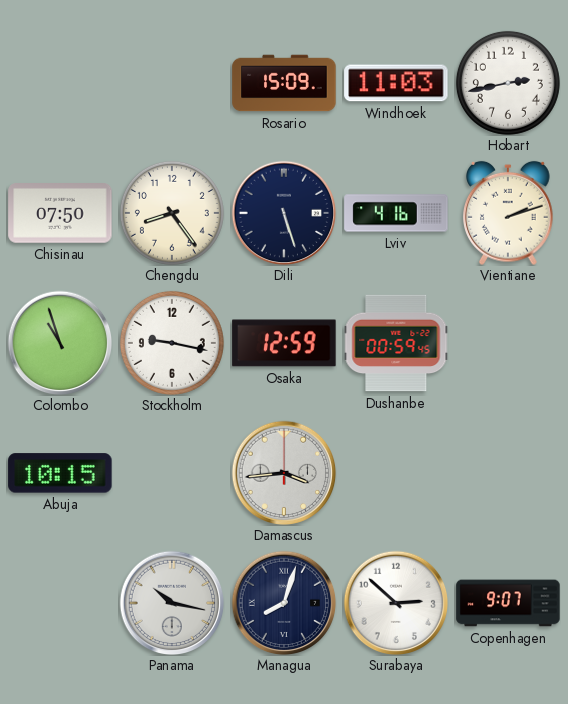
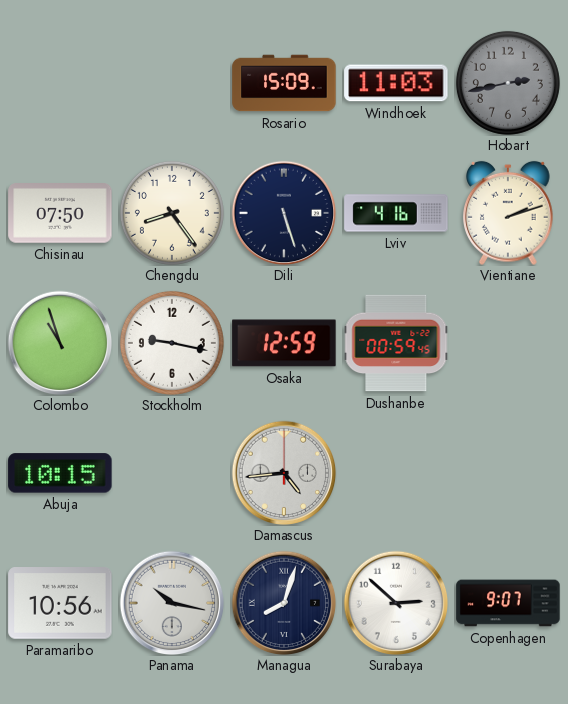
Hobart dial: white -> grey (508, 83)
Damascus: 3:44 -> 4:44 (284, 473)
Paramaribo: none -> 10:56 (60, 604)
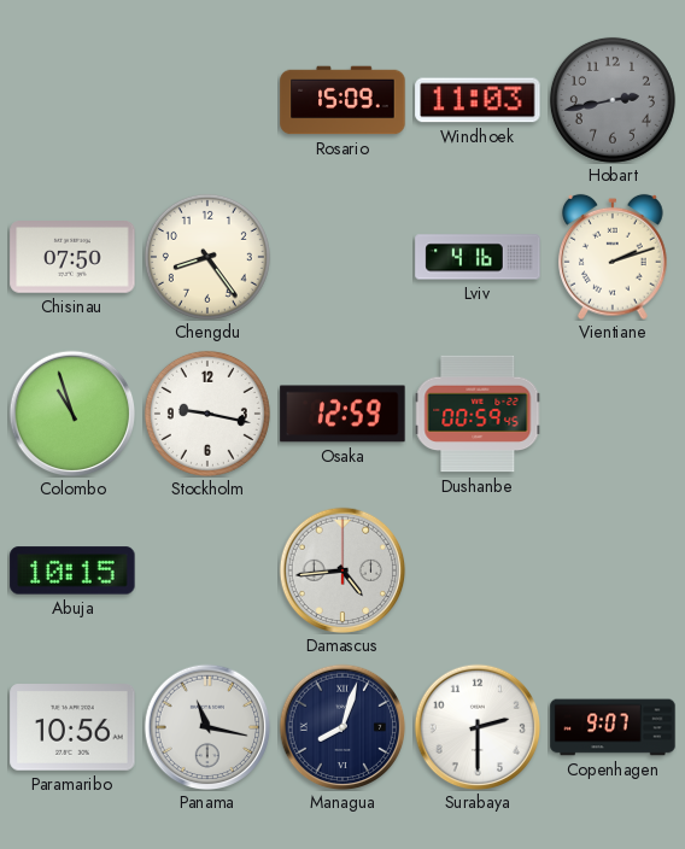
Dili: 5:27 -> none (284, 213)
Panama: 10:17 -> 11:17 (207, 727)
Surabaya: 2:52 -> 2:30 (478, 727)
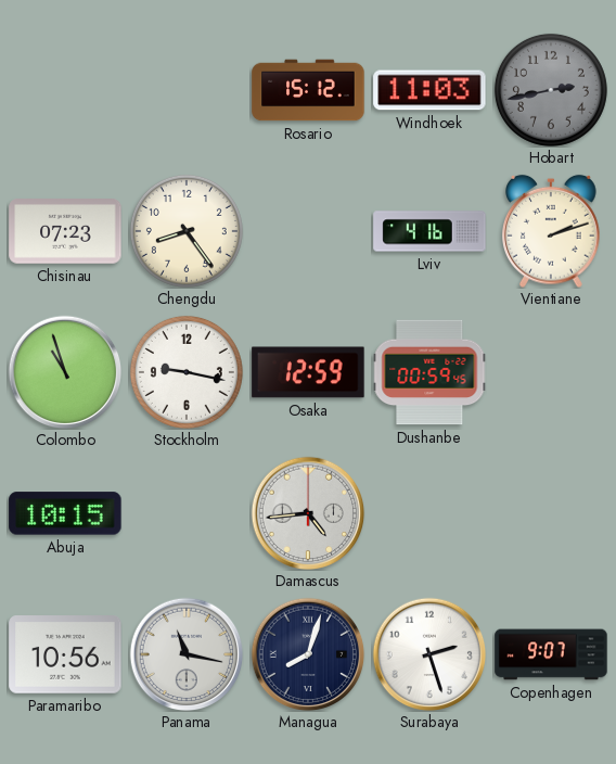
Rosario: 15:09 -> 15:12 (308, 90)
Chisinau: 07:50 -> 07:23 (65, 232)
Surabaya: 2:30 -> 2:27 (429, 654)
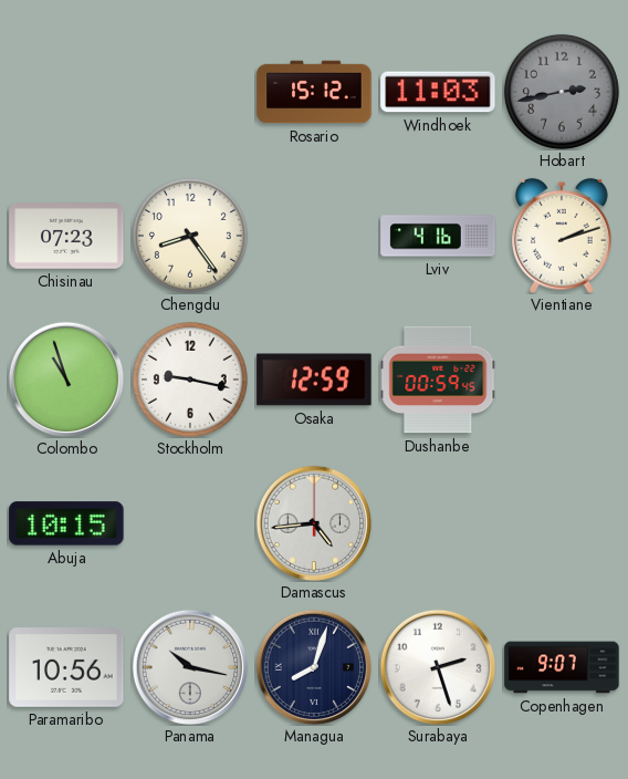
Panama: 11:17 -> 10:17 (190, 667)
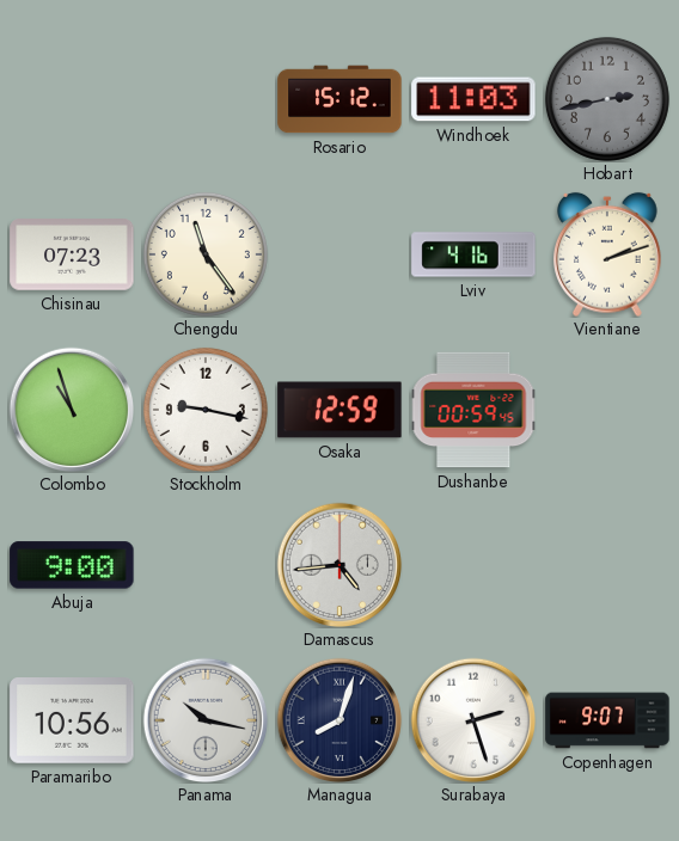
Chengdu: 8:24 -> 11:24 (206, 254)
Abuja: 10:15 -> 9:00 (72, 565)
